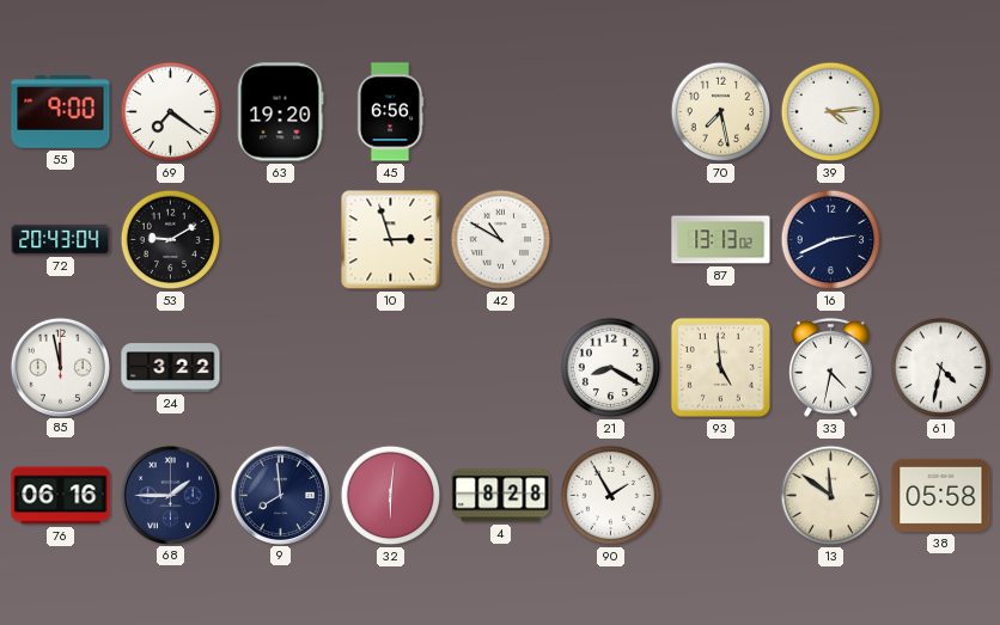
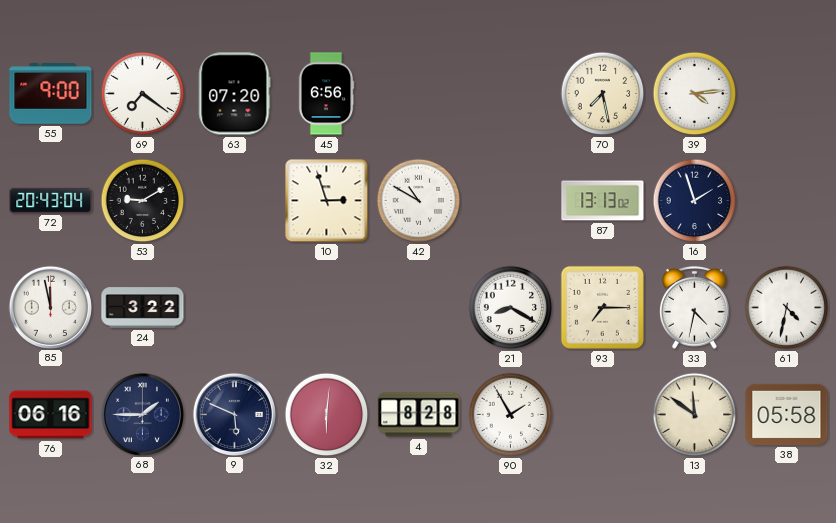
63: 19:20 -> 07:20 (234, 94)
16: 2:41 -> 1:57 (695, 201)
93: 4:59 -> 7:15 (602, 307)
9: 7:59 -> 5:49 (234, 414)
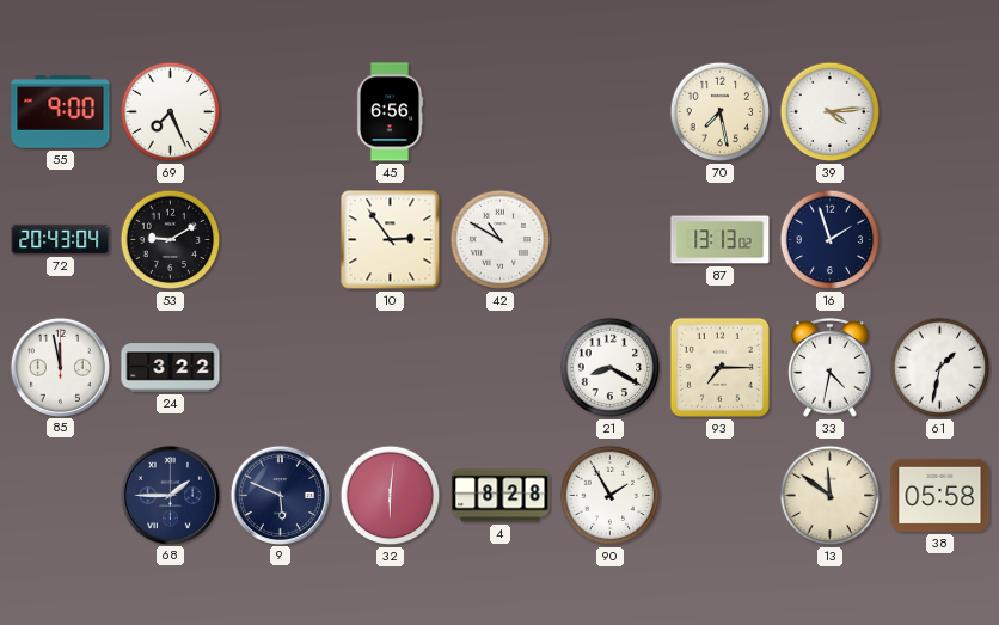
69: 7:21 -> 7:26 (171, 112)
63: 07:20 -> none (234, 94)
10: 2:57 -> 2:54 (391, 240)
61: 4:32 -> 1:32 (940, 368)
76: 06:16 -> none (51, 415)
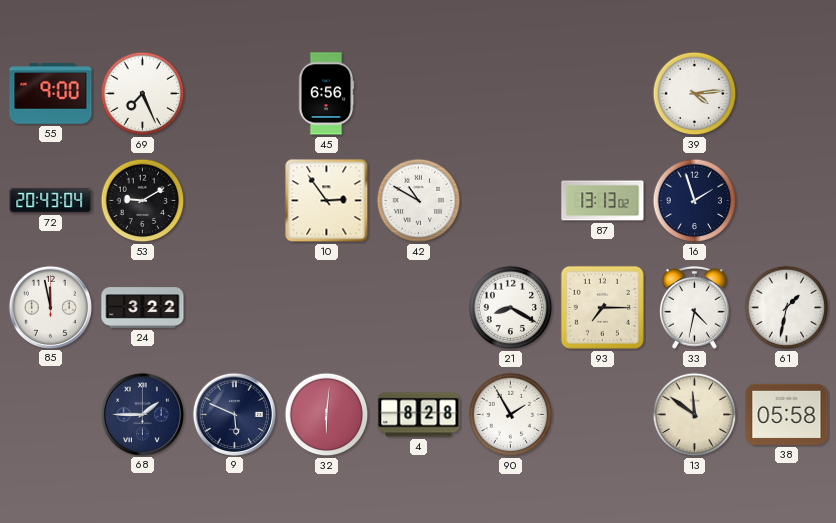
70: 7:28 -> none (721, 112)
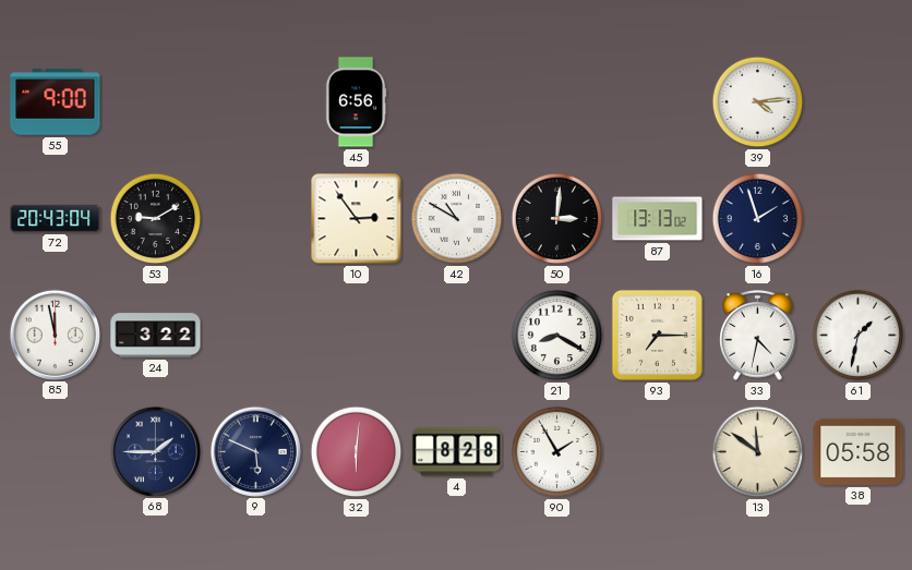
69: 7:26 -> none (143, 94)
50: none -> 3:01 (557, 219)
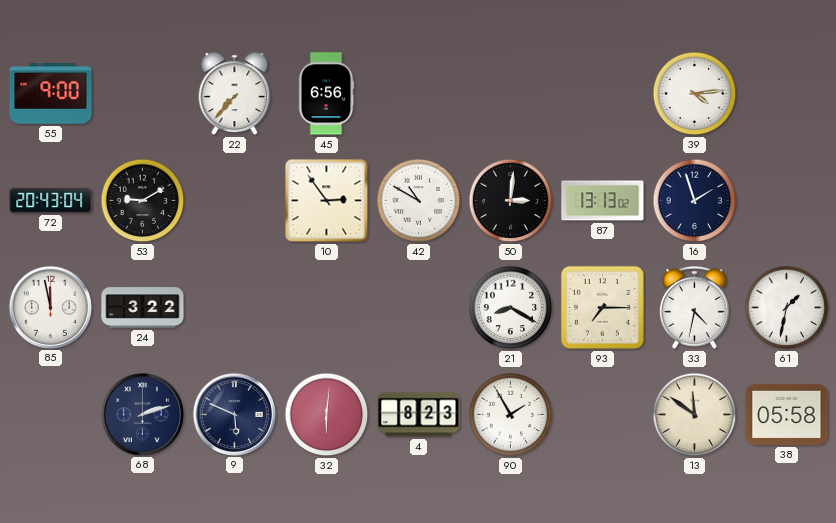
22: none -> 7:37 (235, 94)
68: 1:45 -> 2:12 (142, 414)
4: 8:28 -> 8:23 (419, 415)
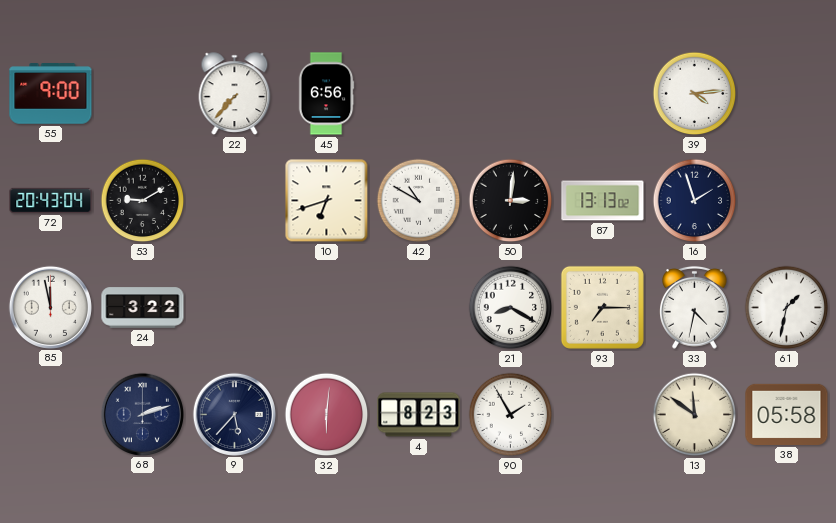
10: 2:54 -> 6:42 (327, 201)
9: 5:49 -> 5:37 (234, 414)
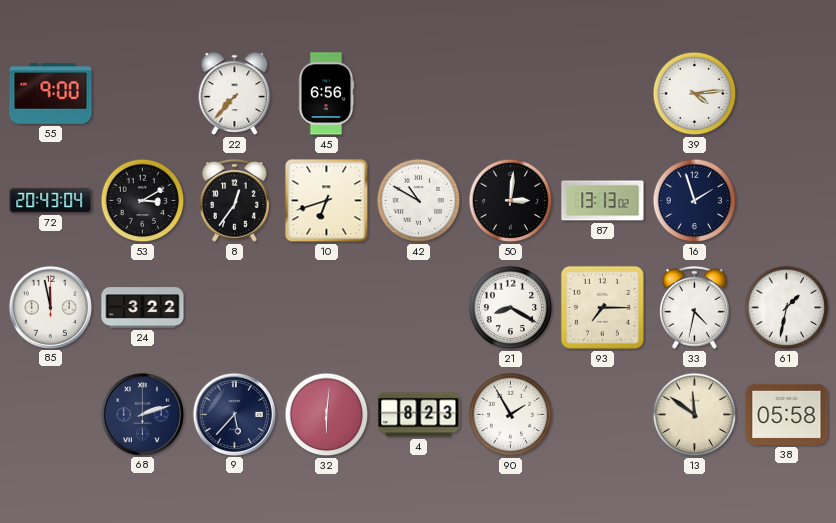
53: 9:10 -> 3:10 (143, 201)
8: none -> 12:36 (235, 200)
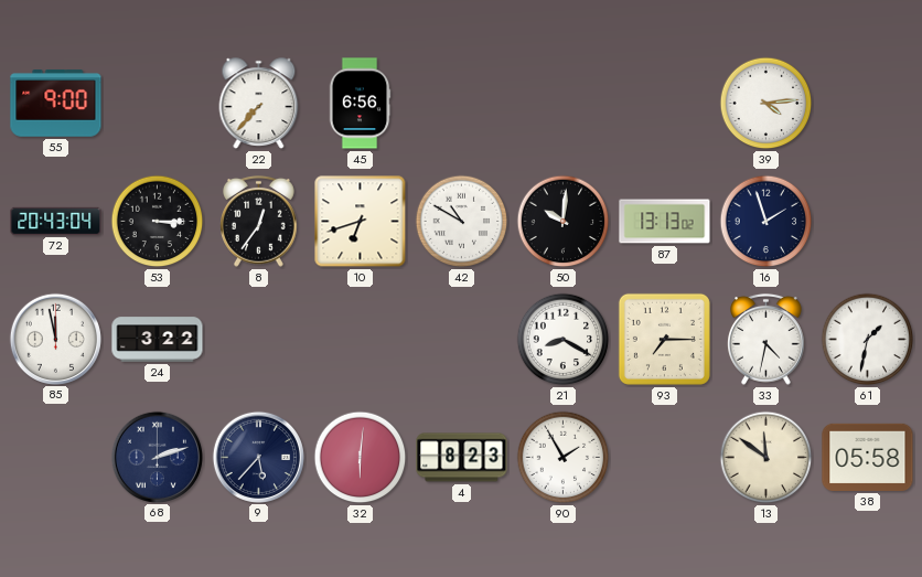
53: 3:10 -> 3:15 (158, 222)
50: 3:01 -> 10:01 (564, 222)
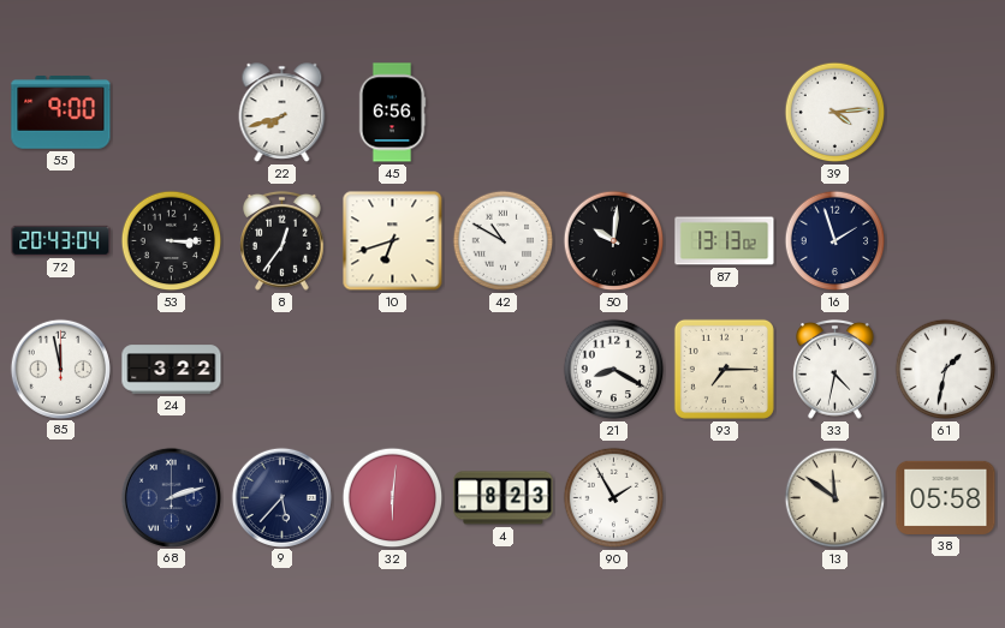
22: 7:37 -> 7:42 (283, 113)
